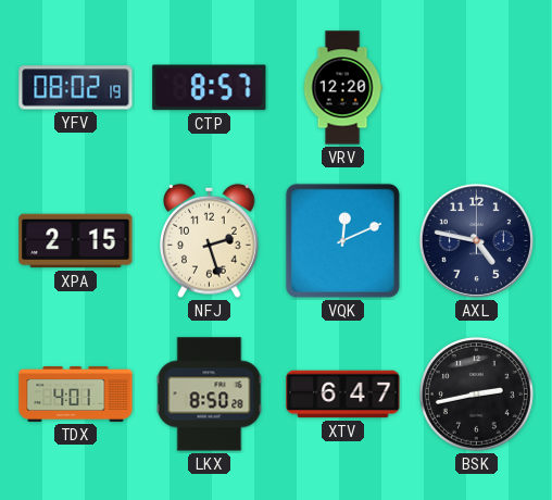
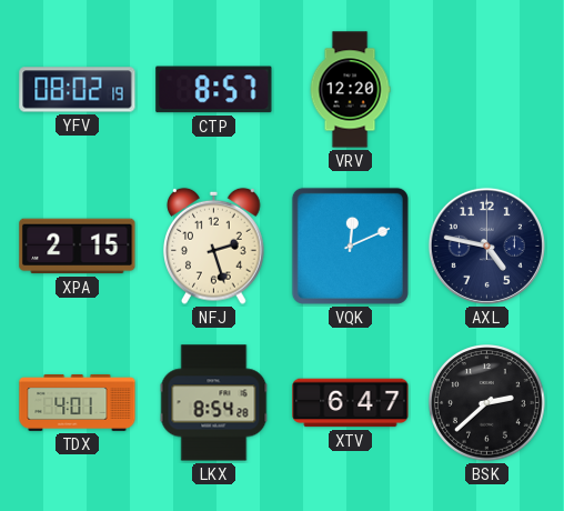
LKX: 8:50 -> 8:54 (214, 403)
BSK: 2:43 -> 2:38 (487, 403)
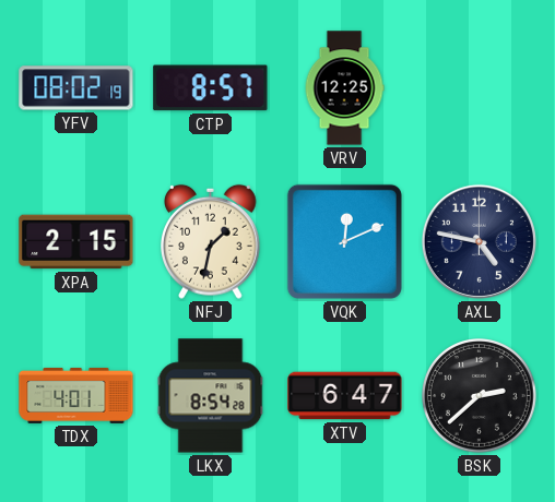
VRV: 12:20 -> 12:25 (344, 88)
NFJ: 2:27 -> 1:32 (211, 241)
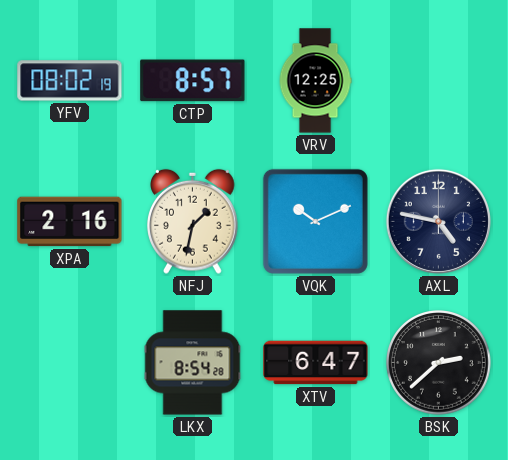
XPA: 2:15 -> 2:16 (70, 222)
VQK: 12:11 -> 10:11 (315, 221)
TDX: 4:01 -> none (76, 395)
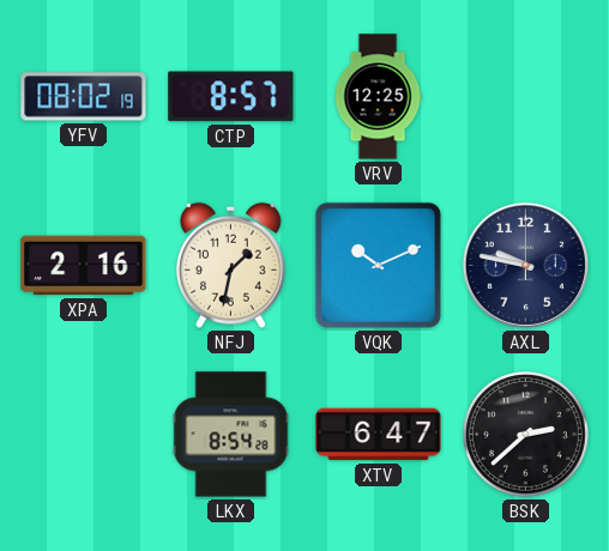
AXL: 4:47 -> 9:47 (525, 265)
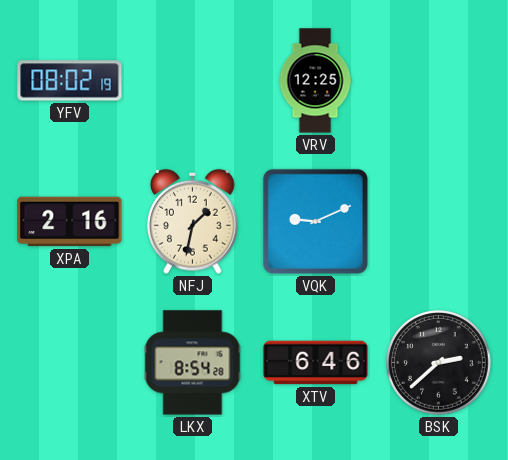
CTP: 8:57 -> none (231, 97)
VQK: 10:11 -> 9:11 (315, 221)
AXL: 9:47 -> none (525, 265)
XTV: 6:47 -> 6:46 (316, 363)
